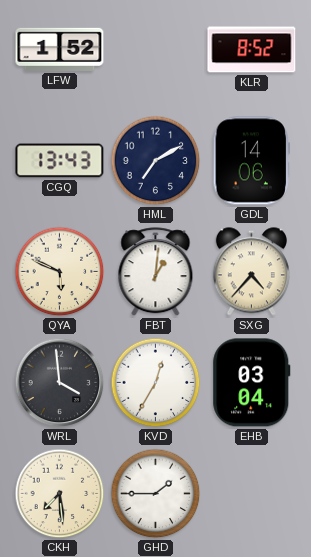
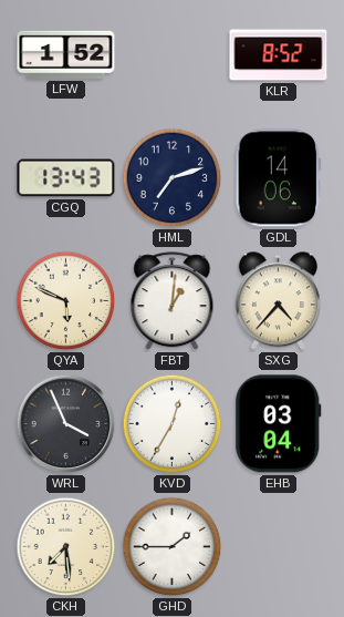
HML: 7:10 -> 7:12 (173, 178)
WRL: 3:59 -> 3:56 (66, 424)
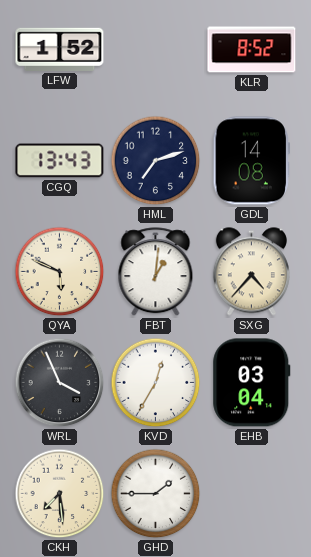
GDL: 14:06 -> 14:08 (251, 161)
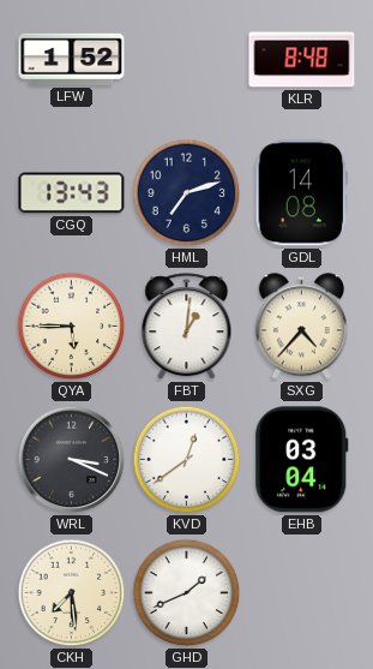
KLR: 8:52 -> 8:48 (302, 60)
QYA: 5:49 -> 5:45 (72, 327)
WRL: 3:56 -> 3:19 (72, 460)
KVD: 12:35 -> 12:39 (187, 460)
GHD: 1:45 -> 1:41 (187, 593)
